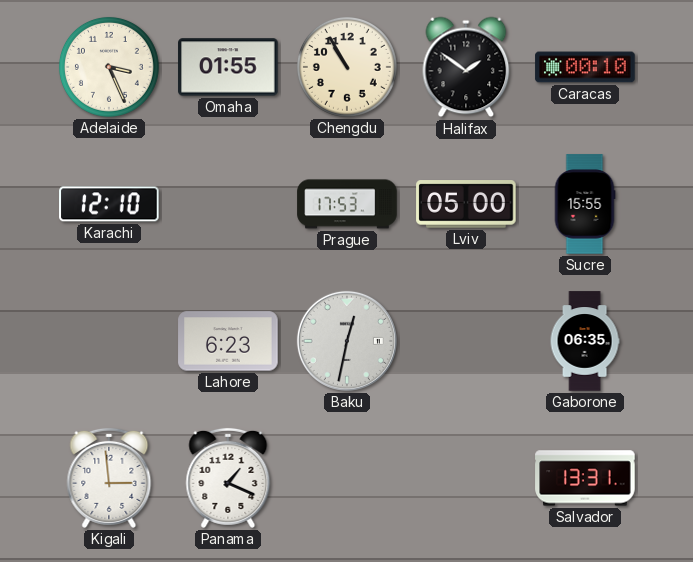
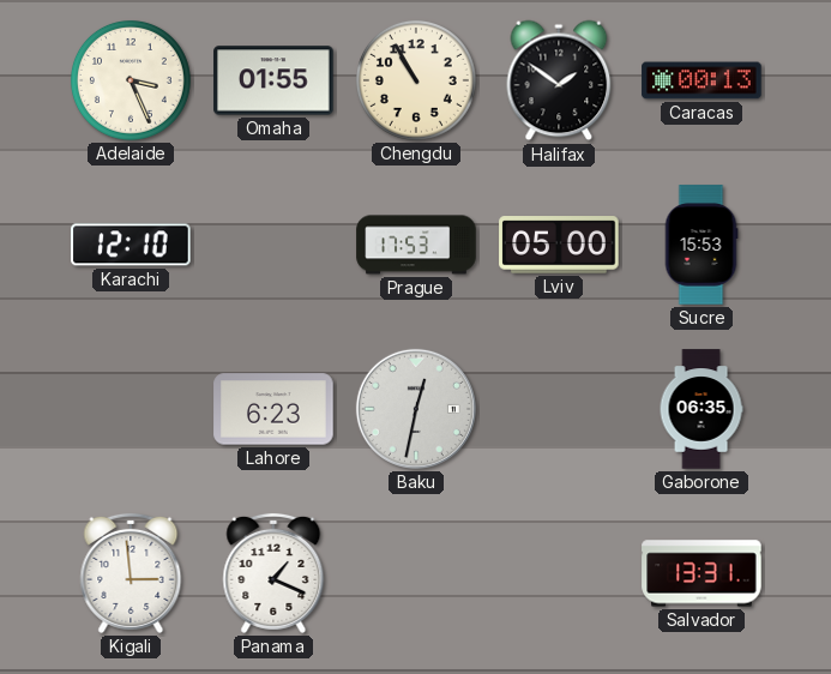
Caracas: 00:10 -> 00:13 (701, 80)
Sucre: 15:55 -> 15:53 (701, 245)
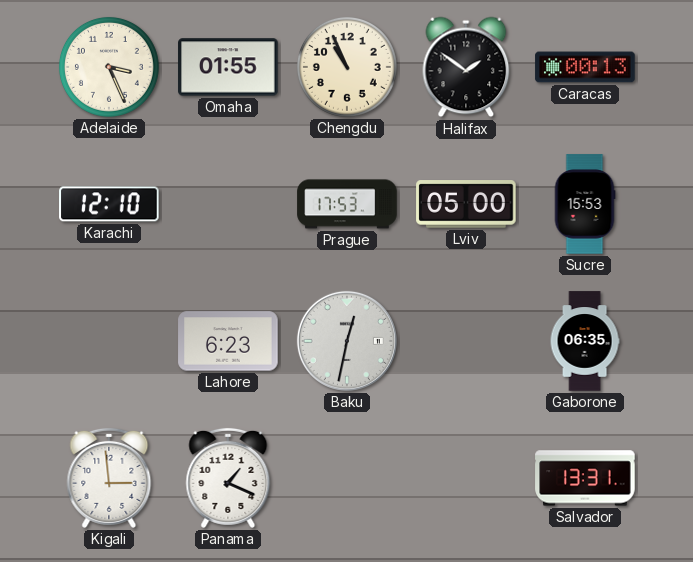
Chengdu: 10:55 -> 10:56 (347, 67)
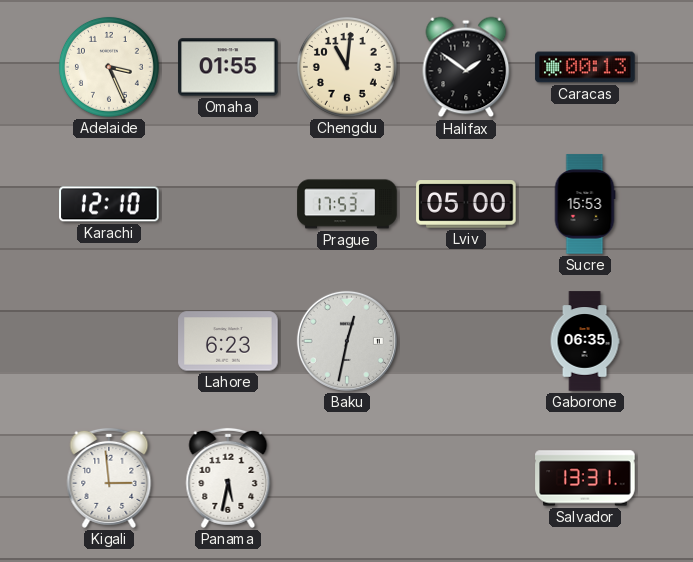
Chengdu: 10:56 -> 11:01 (347, 67)
Panama: 1:19 -> 5:32 (228, 478)
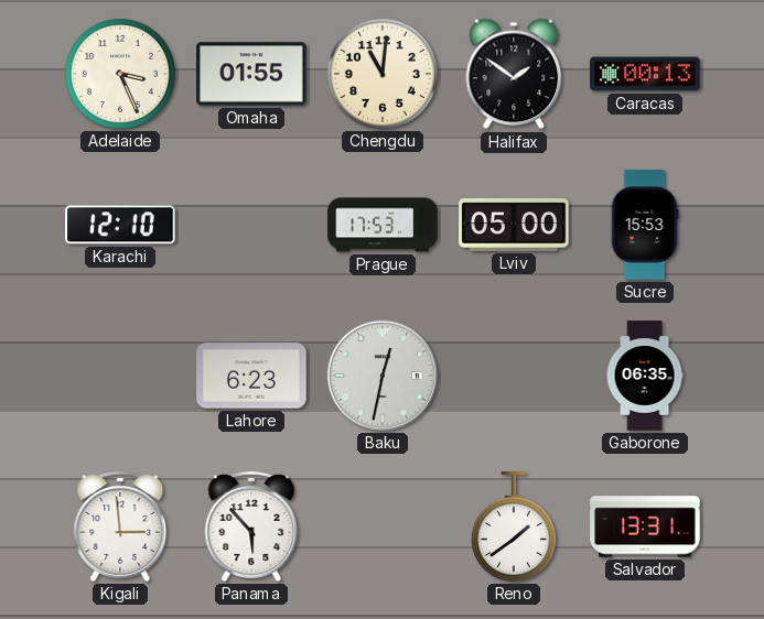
Panama: 5:32 -> 5:53 (251, 526)
Reno: none -> 1:39 (514, 526)
